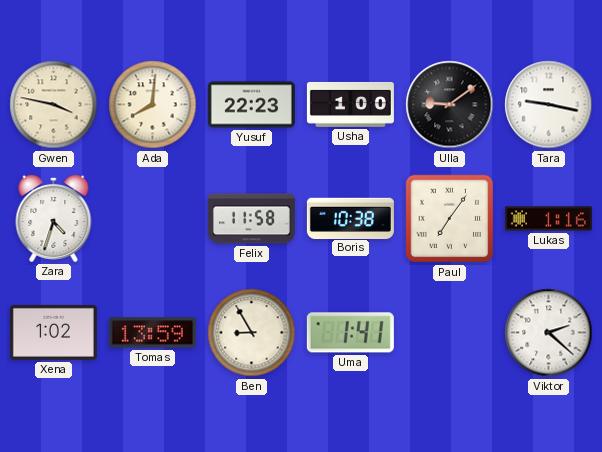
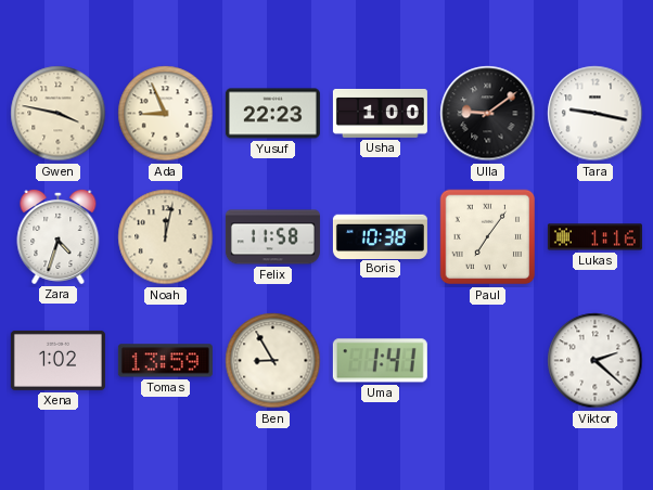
Ada: 8:01 -> 8:56 (166, 114)
Noah: none -> 12:02 (166, 237)
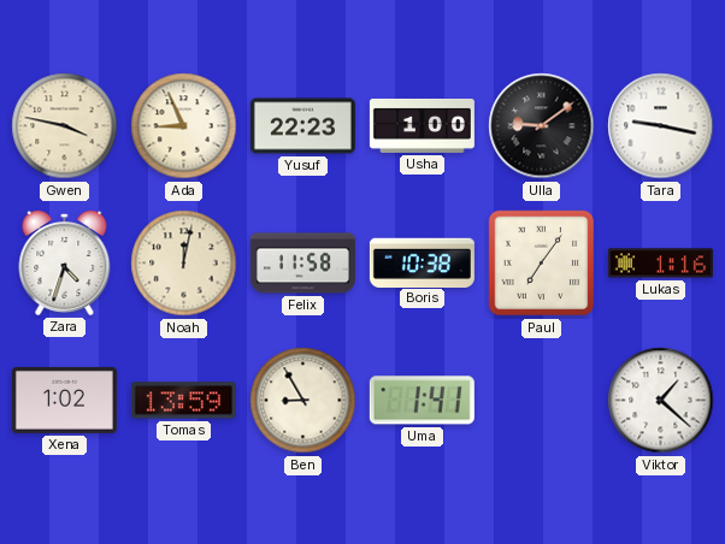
Viktor: 2:22 -> 1:22 (661, 401)
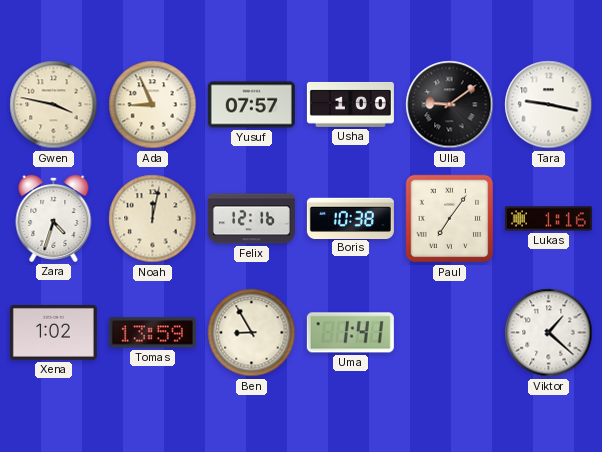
Yusuf: 22:23 -> 07:57 (251, 105)
Felix: 11:58 -> 12:16 (251, 219)
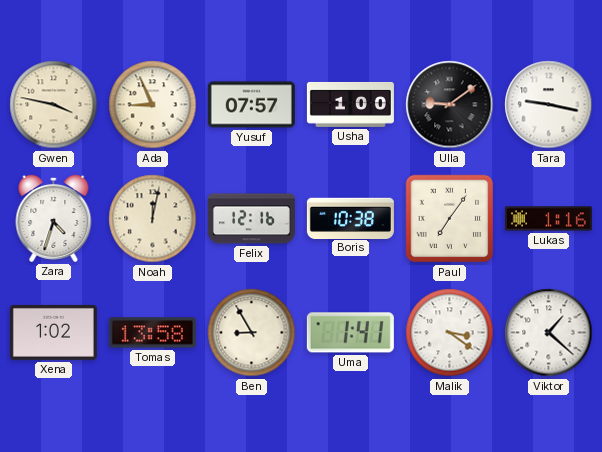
Tomas: 13:59 -> 13:58 (152, 333)
Malik: none -> 3:21 (450, 333)
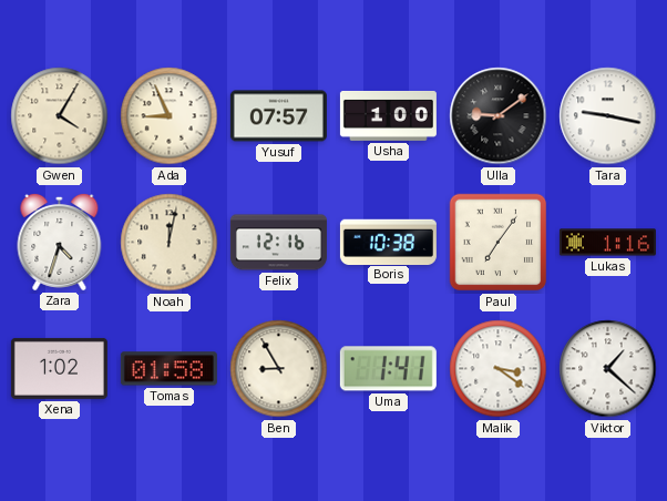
Gwen: 3:47 -> 4:05 (60, 116)
Tomas: 13:58 -> 01:58 (168, 369)
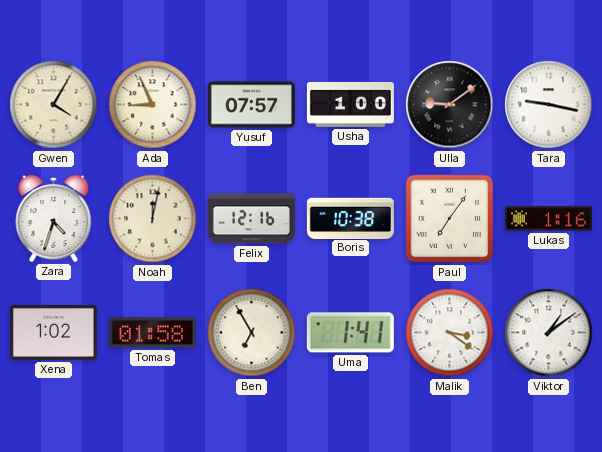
Ben: 8:55 -> 6:55 (252, 333)
Viktor: 1:22 -> 1:09 (549, 333)
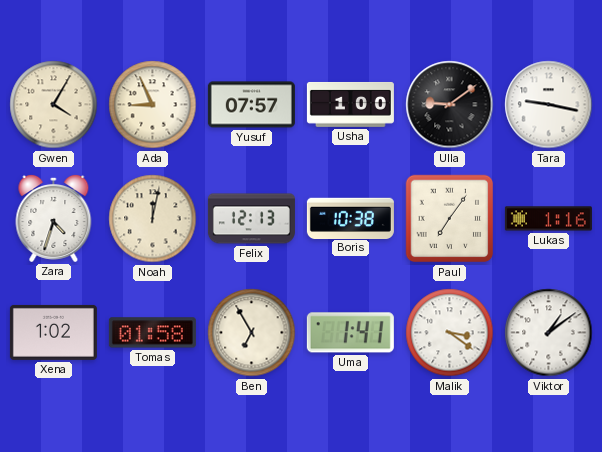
Felix: 12:16 -> 12:13 (251, 219)
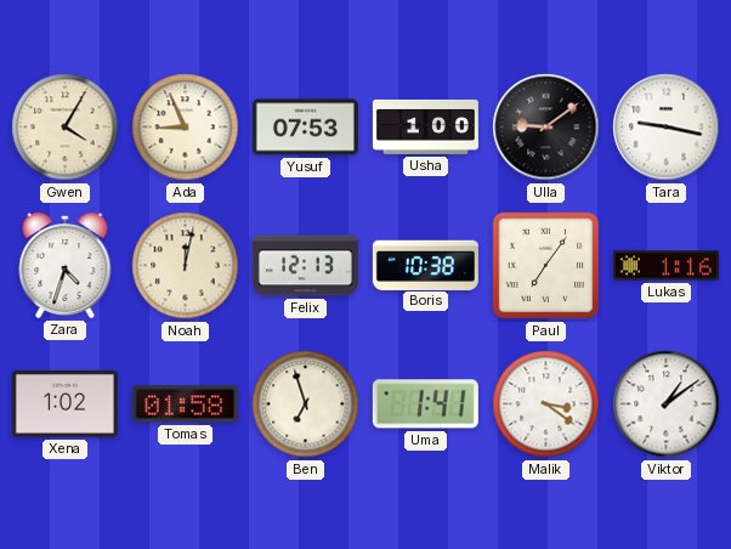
Yusuf: 07:57 -> 07:53 (305, 128)
Ben: 6:55 -> 6:57 (306, 404)
